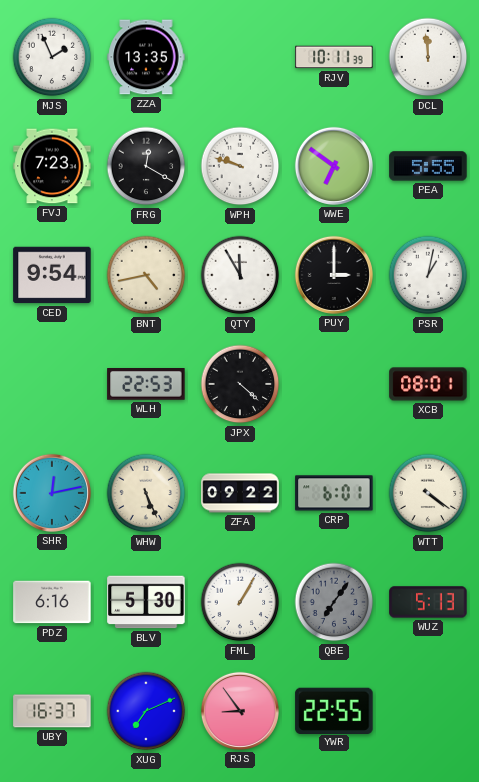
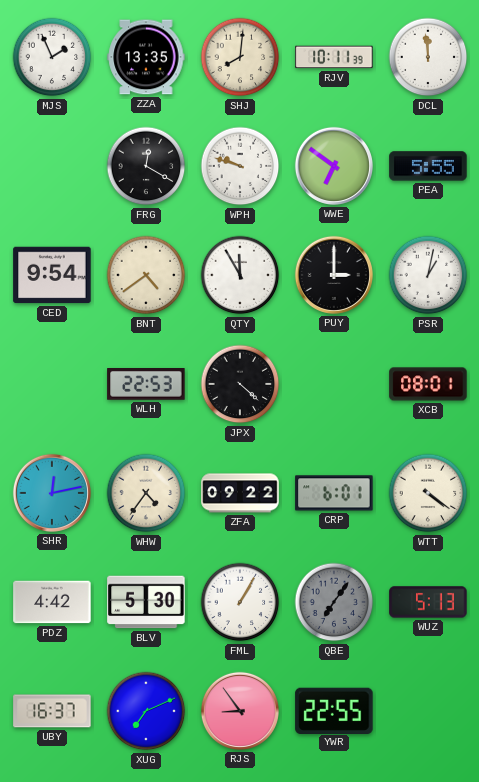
SHJ: none -> 8:01 (240, 57)
FVJ: 7:23 -> none (52, 166)
BNT: 4:43 -> 4:39 (146, 275)
WHW: 5:26 -> 4:36 (146, 493)
PDZ: 6:16 -> 4:42 (52, 602)
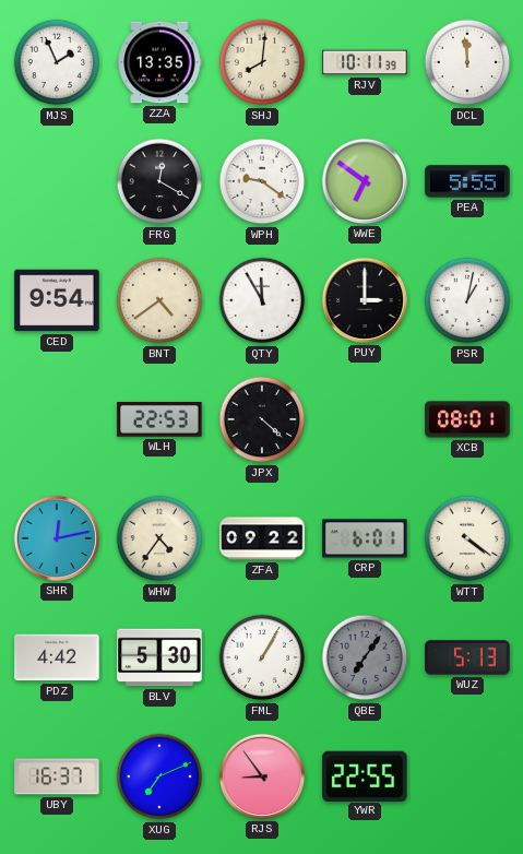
WPH: 9:48 -> 9:21 (262, 181)
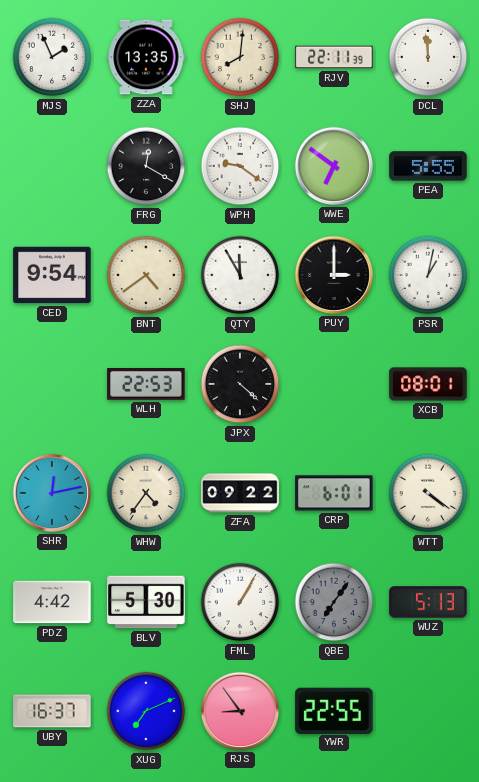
RJV: 10:11 -> 22:11 (334, 57)
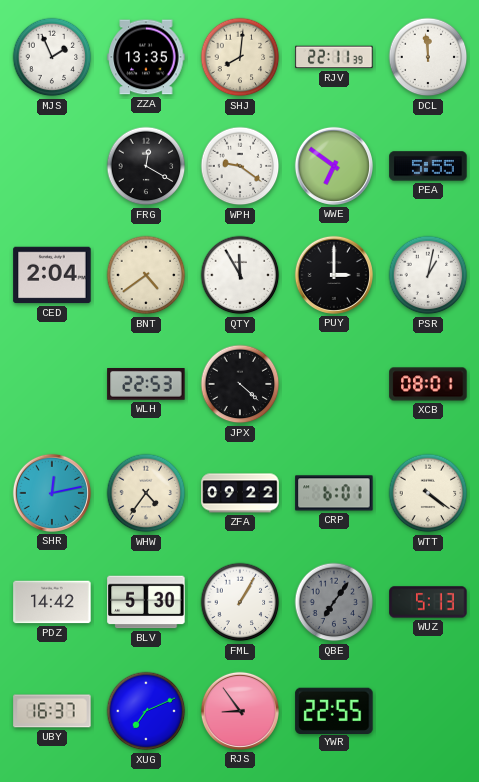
CED: 9:54 -> 2:04 (52, 275)
PDZ: 4:42 -> 14:42 (52, 602)
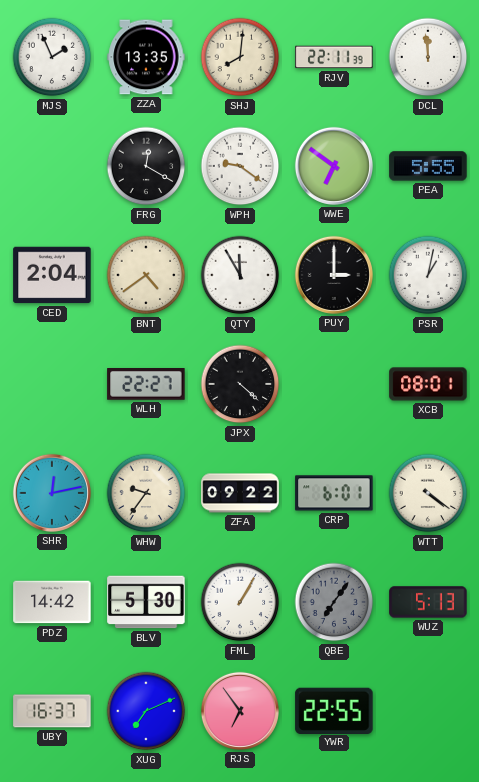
WLH: 22:53 -> 22:27 (146, 384)
WHW: 4:36 -> 9:36 (146, 493)
RJS: 8:54 -> 6:54 (240, 711)
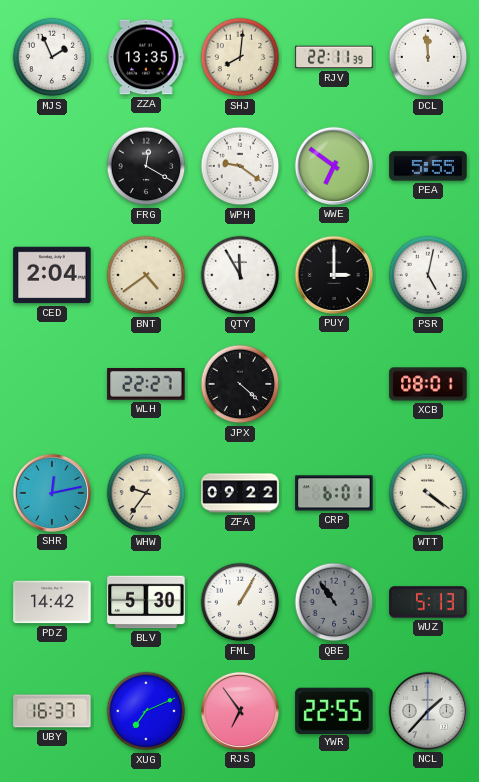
PSR: 1:02 -> 5:02 (428, 275)
QBE: 7:06 -> 10:54 (334, 602)
NCL: none -> 1:37 (428, 711)
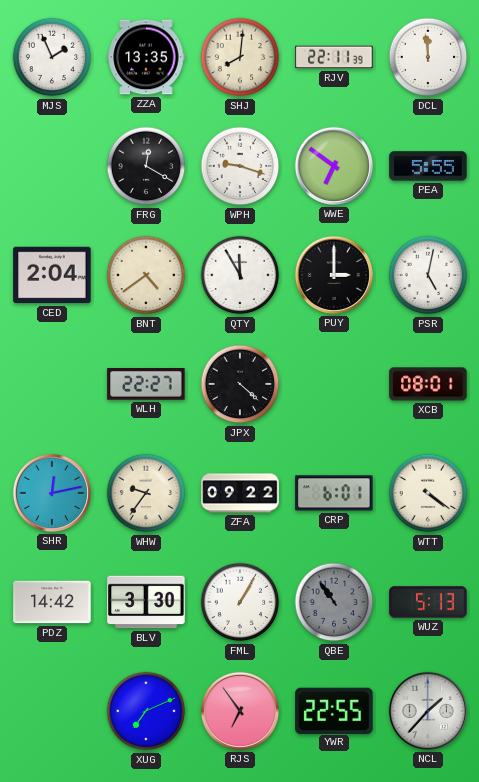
WPH: 9:21 -> 9:18 (240, 166)
BLV: 5:30 -> 3:30 (146, 602)
UBY: 16:37 -> none (52, 711)
